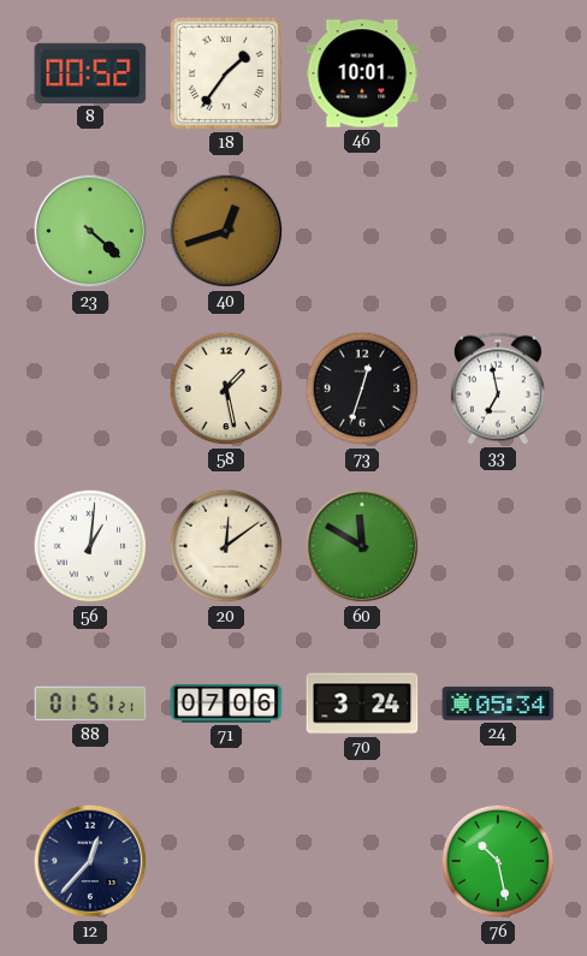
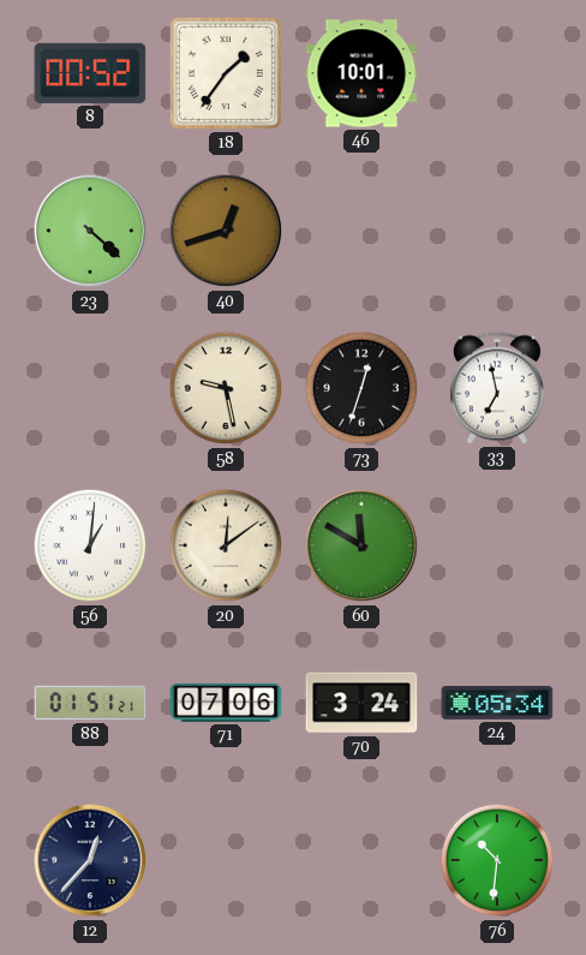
58: 1:28 -> 9:28 (226, 388)
76: 10:28 -> 10:31 (497, 860)
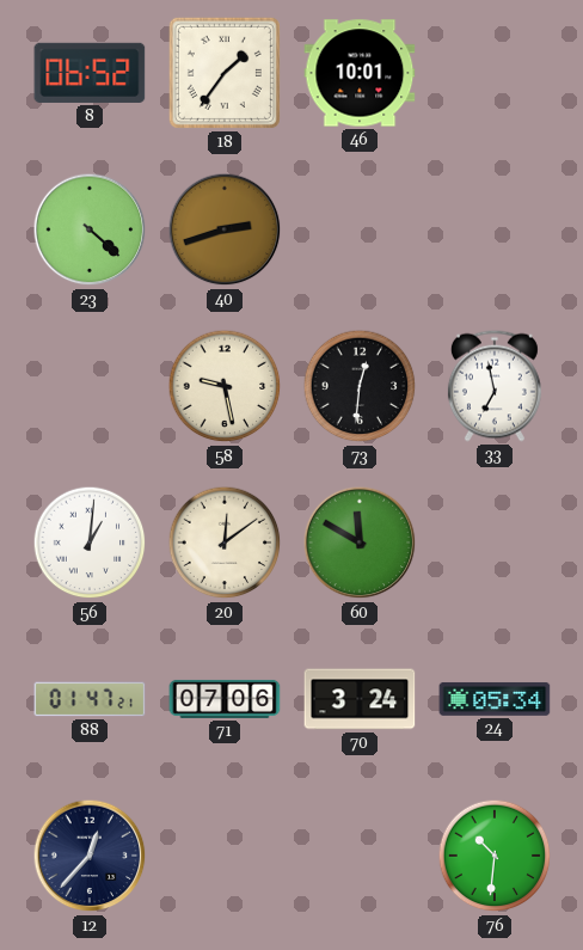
8: 00:52 -> 06:52 (90, 73)
40: 12:42 -> 2:42 (225, 229)
73: 12:33 -> 12:31 (360, 386)
88: 01:51 -> 01:47 (90, 699)
